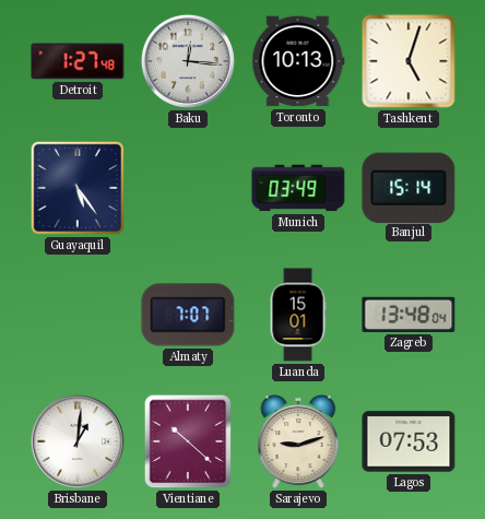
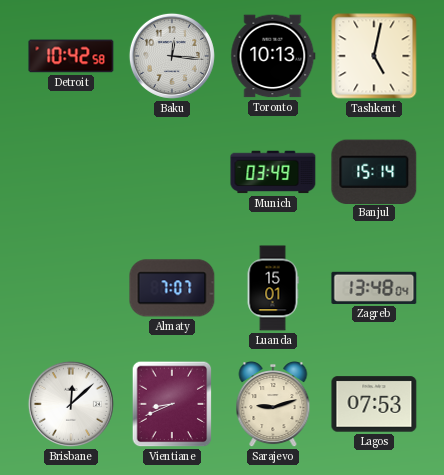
Detroit: 1:27 -> 10:42 (71, 56)
Tashkent: 5:03 -> 5:02 (374, 56)
Guayaquil: 5:24 -> none (78, 188)
Brisbane: 1:01 -> 12:08 (71, 404)
Vientiane: 10:22 -> 8:41 (172, 404)
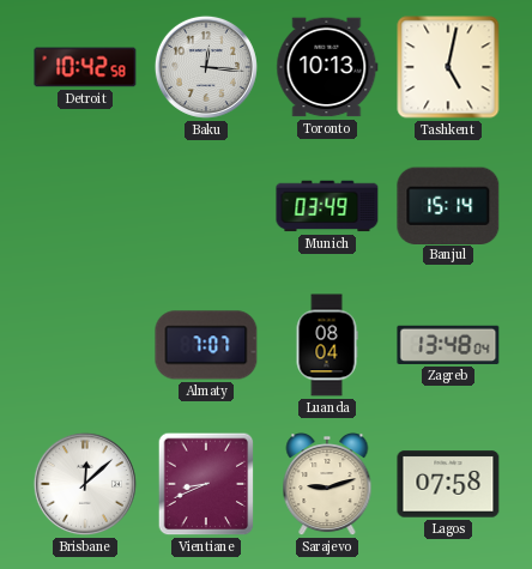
Luanda: 15:01 -> 08:04 (327, 345)
Lagos: 07:53 -> 07:58 (448, 484)
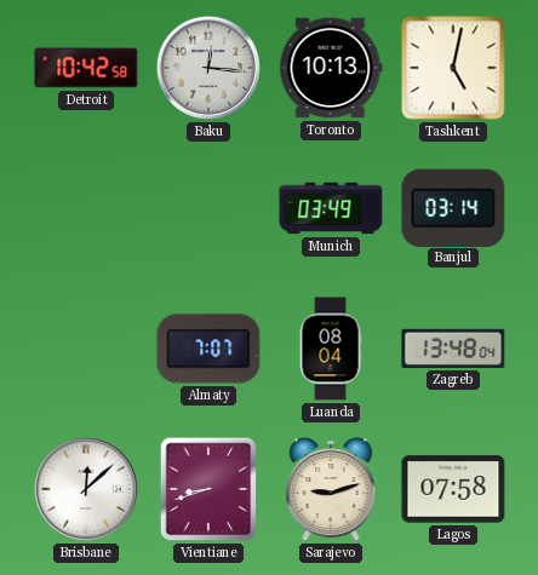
Banjul: 15:14 -> 03:14 (453, 207)
Vientiane: 8:41 -> 8:42 (208, 489)
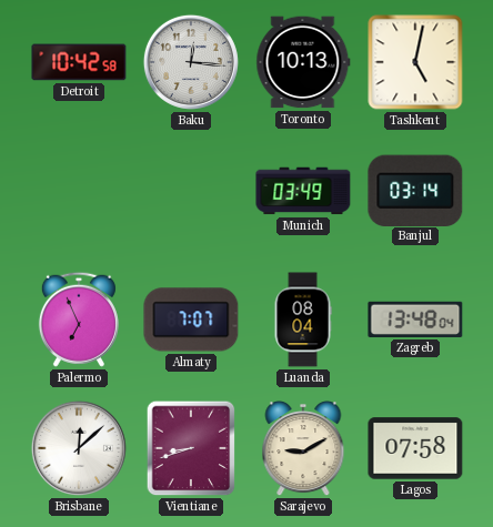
Palermo: none -> 6:56 (79, 320)
Sarajevo: 9:12 -> 9:10 (303, 449)
